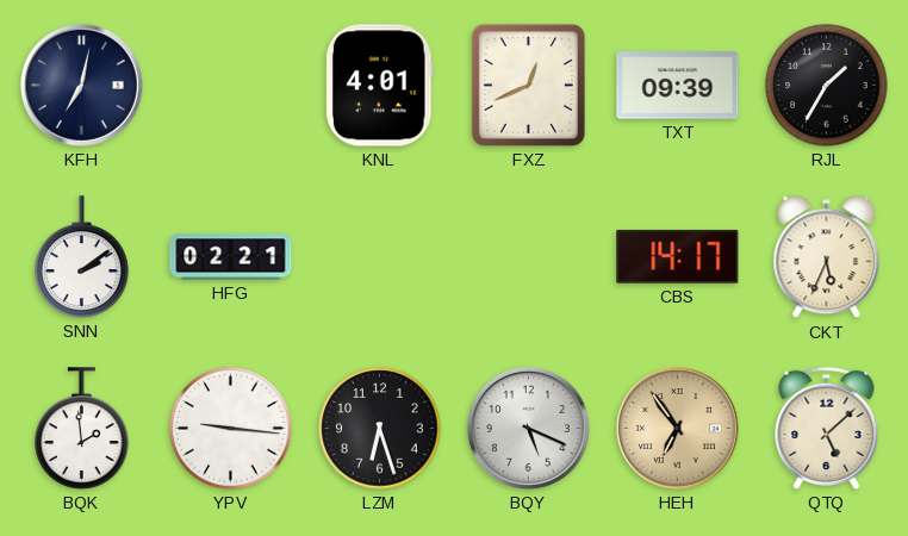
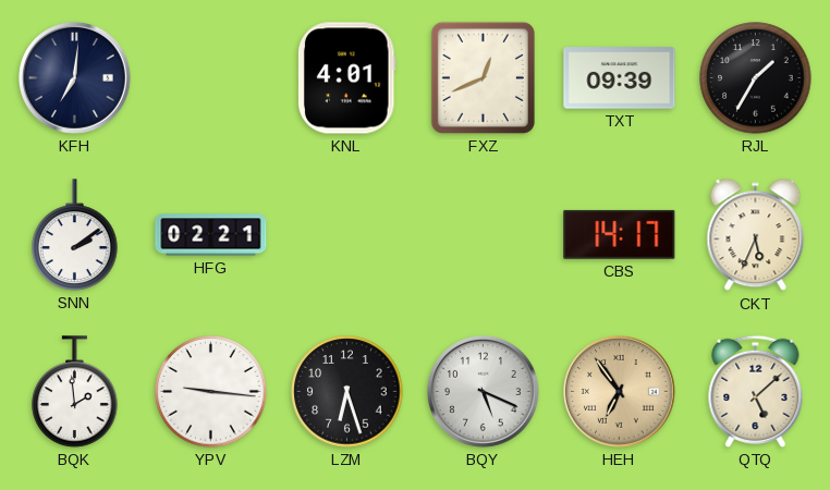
KFH: 7:02 -> 7:01 (74, 77)
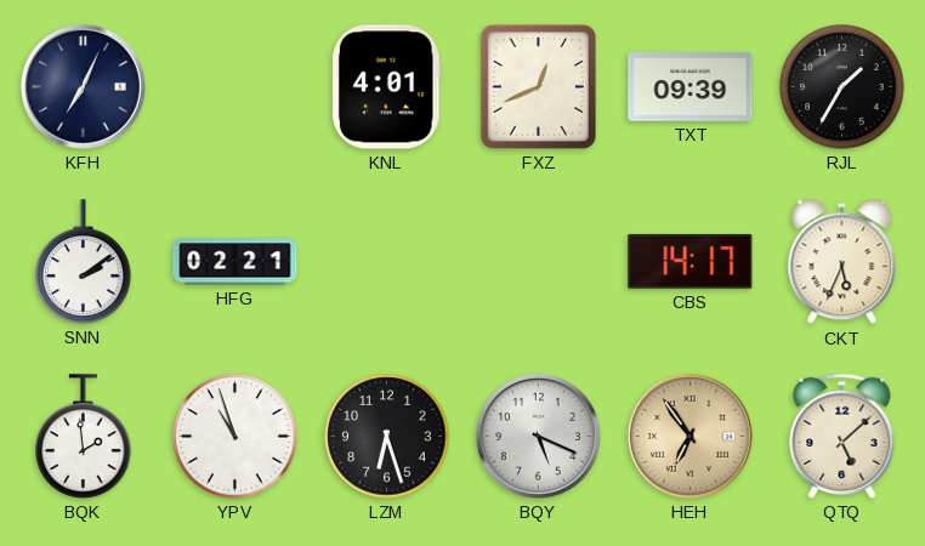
KFH: 7:01 -> 7:04 (83, 86)
YPV: 9:16 -> 10:57 (235, 437)
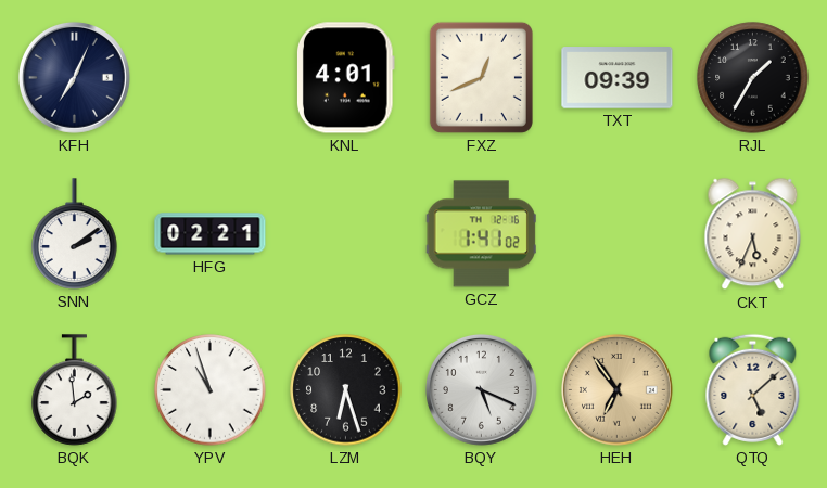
GCZ: none -> 1:41 (481, 234)
CBS: 14:17 -> none (691, 261)
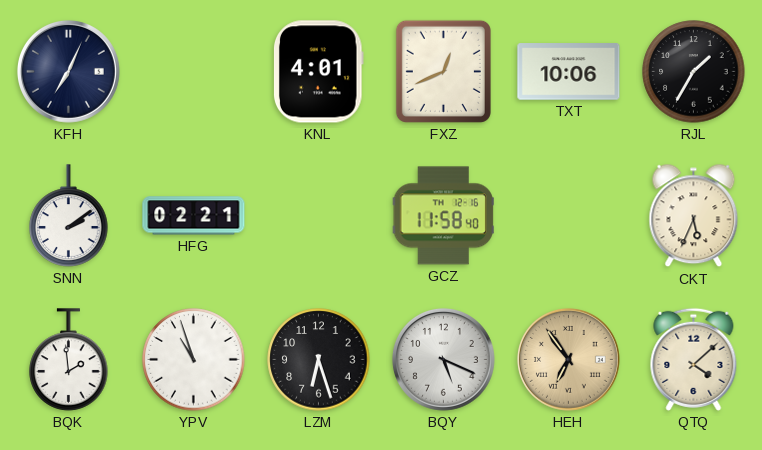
TXT: 09:39 -> 10:06 (569, 72)
GCZ: 1:41 -> 11:58 (443, 216)
QTQ: 5:08 -> 4:08 (694, 359)
